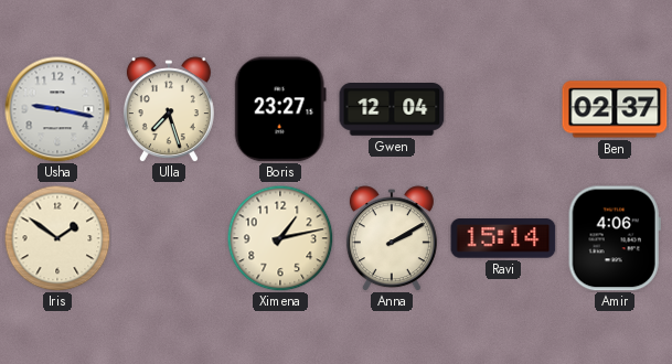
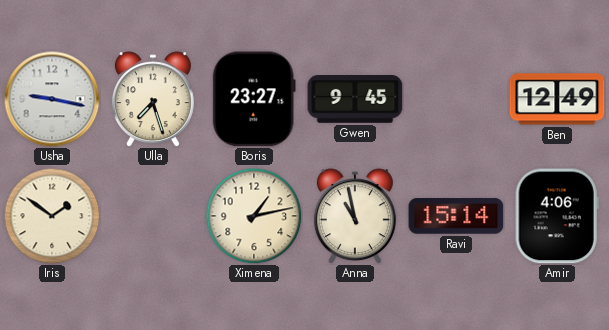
Gwen: 12:04 -> 9:45 (355, 100)
Ben: 02:37 -> 12:49 (557, 99)
Anna: 2:10 -> 10:58 (355, 216)
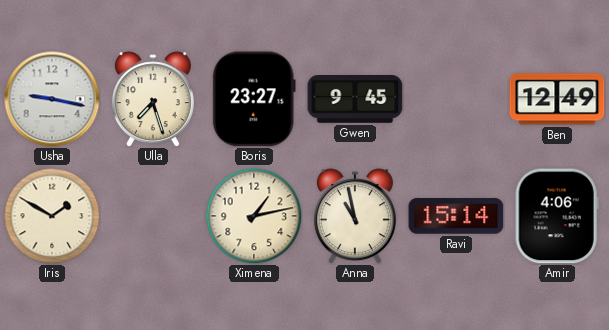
Iris: 1:51 -> 1:50 (52, 216)
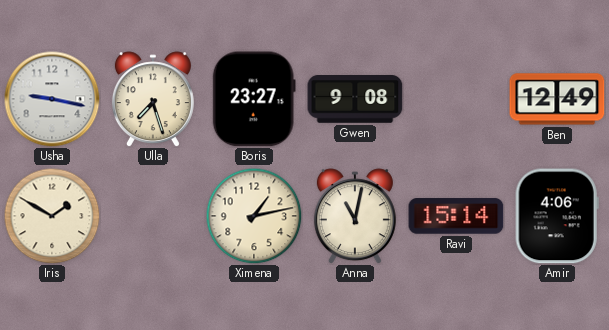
Gwen: 9:45 -> 9:08 (355, 100)
Anna: 10:58 -> 11:02 (355, 216)
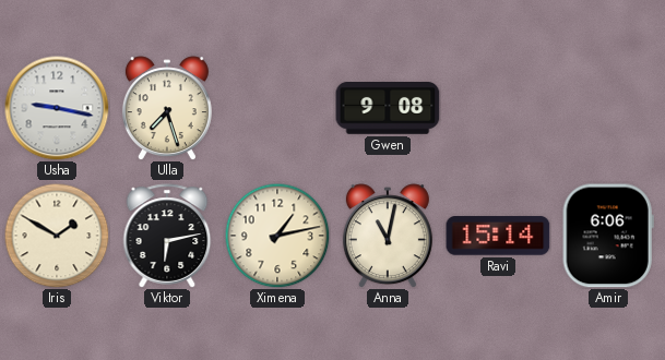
Boris: 23:27 -> none (254, 99)
Ben: 12:49 -> none (557, 99)
Viktor: none -> 6:13 (167, 236)
Amir: 4:06 -> 6:06 (608, 236)
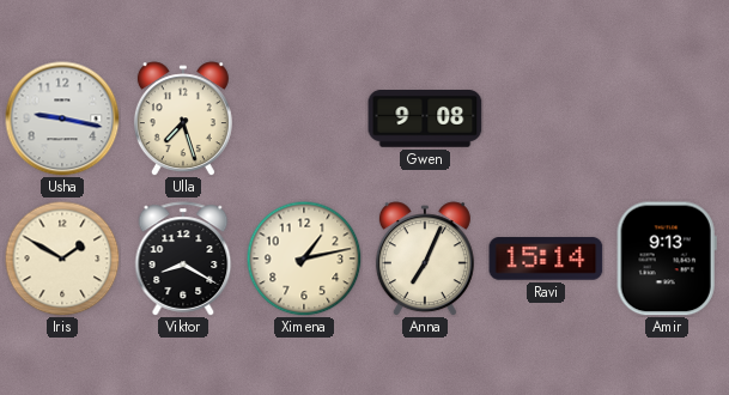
Viktor: 6:13 -> 8:20 (183, 259)
Anna: 11:02 -> 7:04 (425, 259)
Amir: 6:06 -> 9:13 (667, 259)
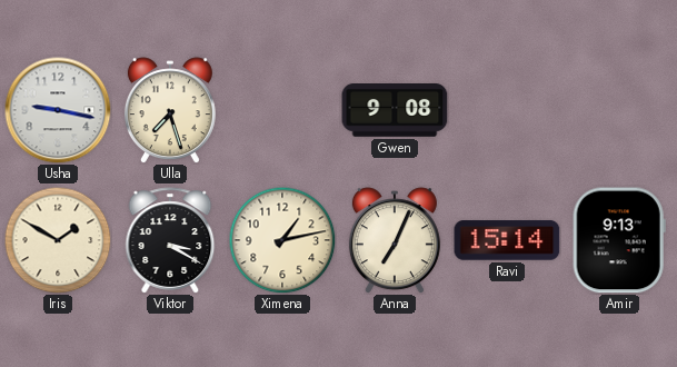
Viktor: 8:20 -> 3:20 (170, 240)
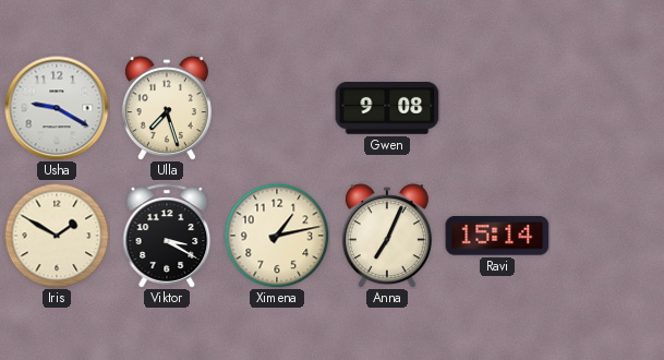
Usha: 9:17 -> 9:20 (57, 108)
Amir: 9:13 -> none (619, 240)
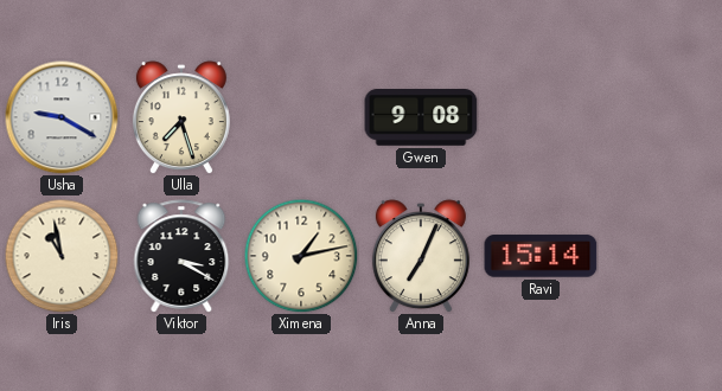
Iris: 1:50 -> 10:58 (62, 256)
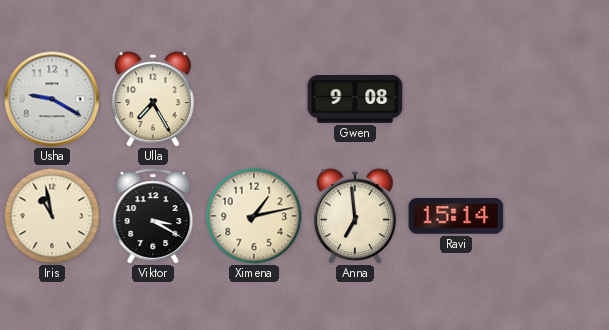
Ulla: 7:27 -> 7:25 (153, 99)
Anna: 7:04 -> 6:59 (355, 216)
